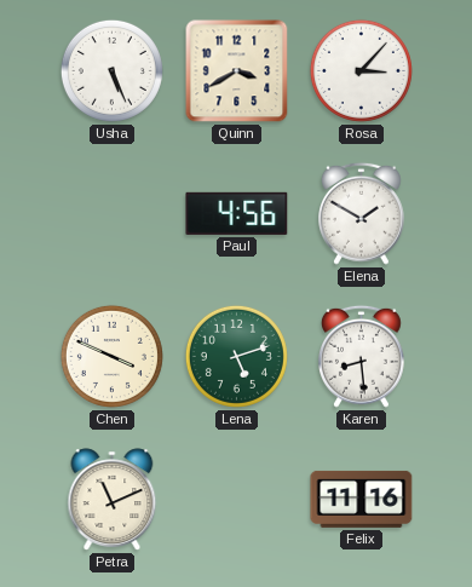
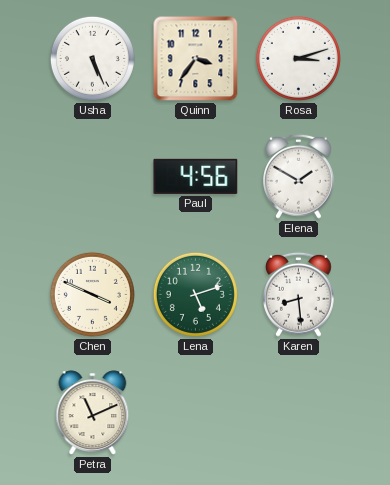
Quinn: 3:40 -> 3:36 (196, 59)
Rosa: 3:07 -> 3:12 (298, 58)
Felix: 11:16 -> none (362, 499)
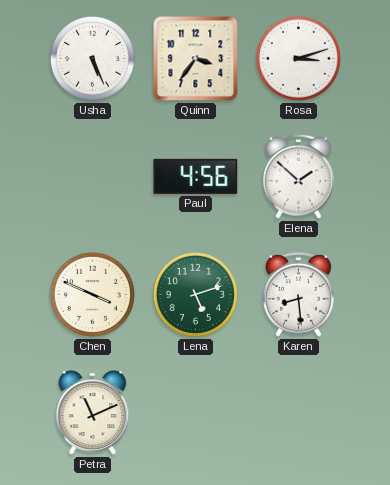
Elena: 1:50 -> 1:52 (299, 176)
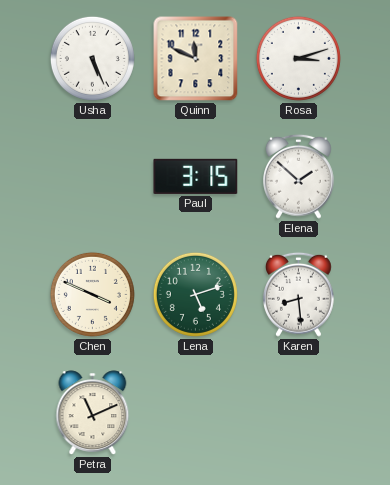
Quinn: 3:36 -> 11:49 (196, 59)
Paul: 4:56 -> 3:15 (196, 176)
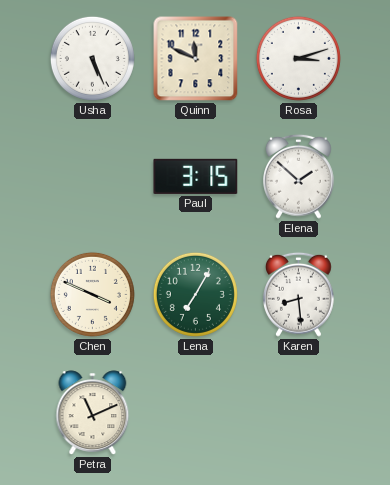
Lena: 5:12 -> 7:05 (195, 294)
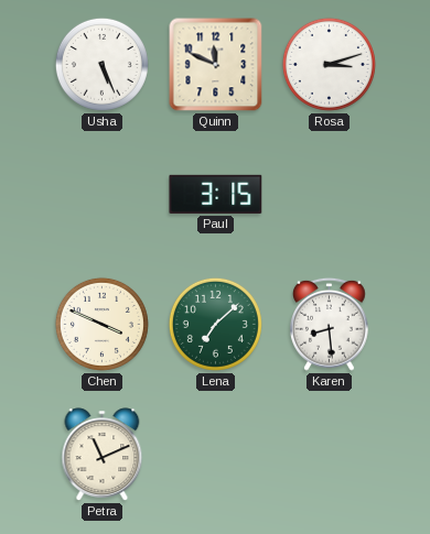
Elena: 1:52 -> none (299, 176)
Lena: 7:05 -> 7:08 (215, 324)
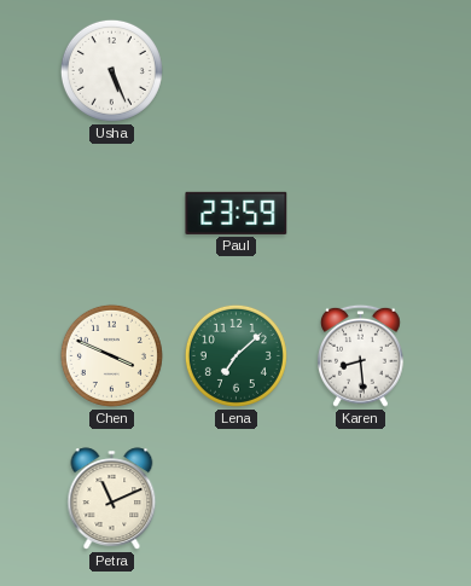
Quinn: 11:49 -> none (216, 65)
Rosa: 3:12 -> none (329, 64)
Paul: 3:15 -> 23:59 (237, 213)
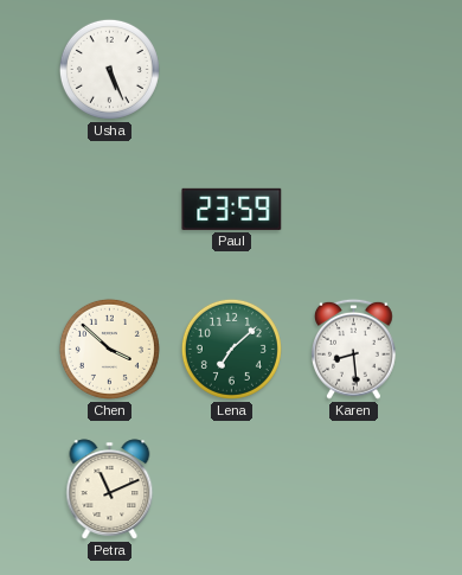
Chen: 3:49 -> 3:52 (109, 349)
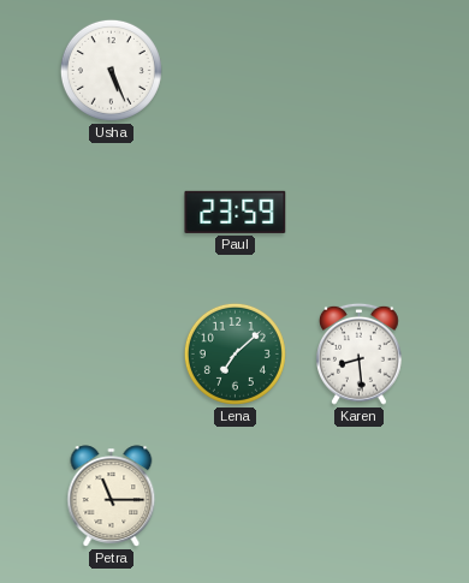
Chen: 3:52 -> none (109, 349)
Petra: 11:11 -> 11:15 (112, 496)
